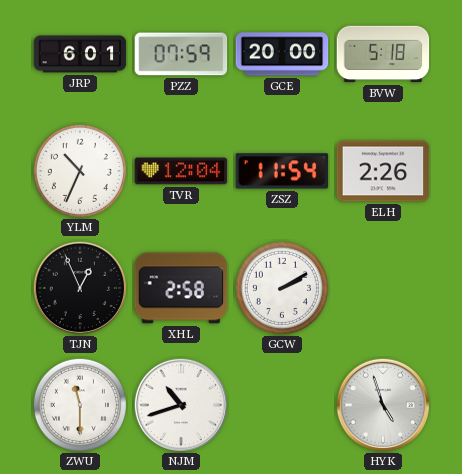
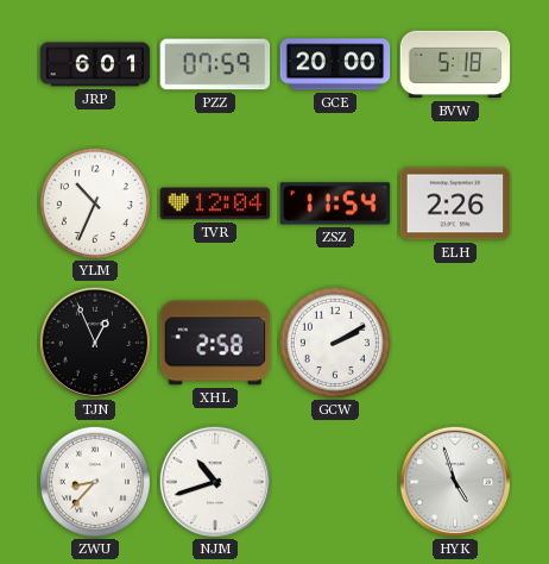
ZWU: 11:30 -> 8:37 (95, 482)
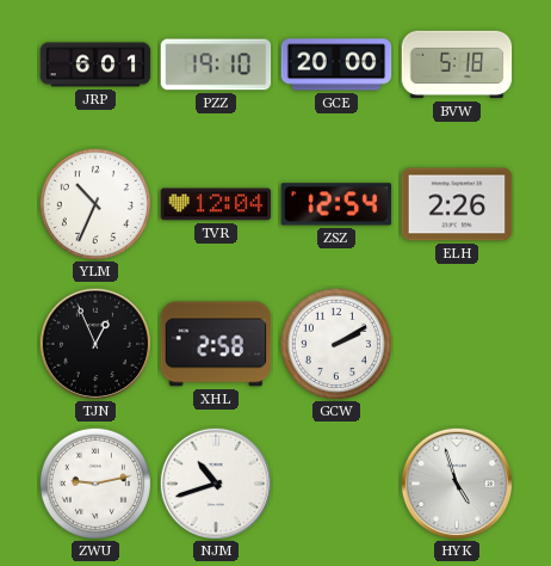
PZZ: 07:59 -> 19:10 (216, 64)
ZSZ: 11:54 -> 12:54 (336, 204)
ZWU: 8:37 -> 9:13 (95, 484)
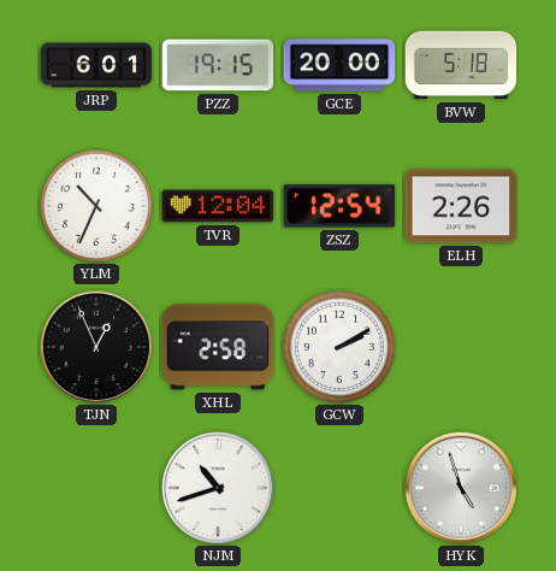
PZZ: 19:10 -> 19:15 (218, 65)
ZWU: 9:13 -> none (95, 484)
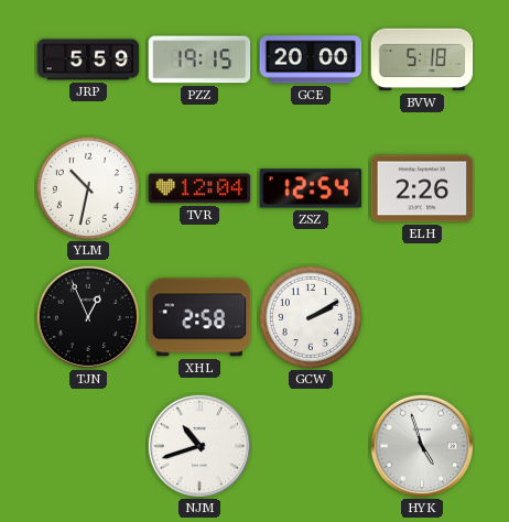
JRP: 6:01 -> 5:59 (88, 59)
YLM: 10:34 -> 10:32 (88, 188)
